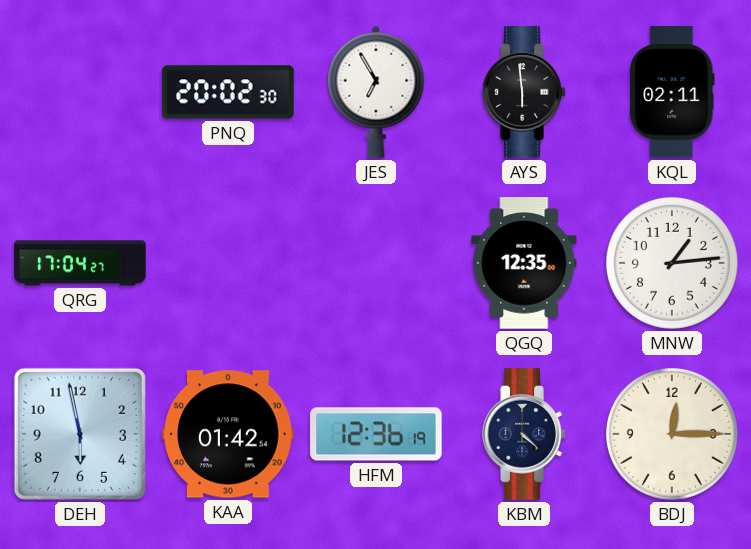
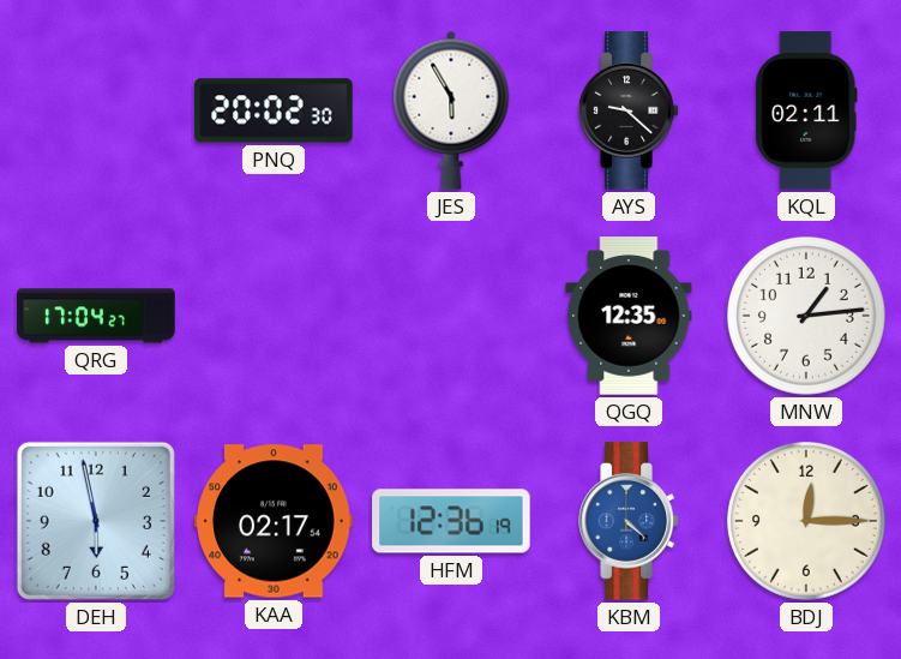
JES: 6:55 -> 5:55 (451, 110)
AYS: 5:59 -> 9:22 (629, 110)
KAA: 01:42 -> 02:17 (274, 521)
KBM dial: navy -> blue (629, 521)
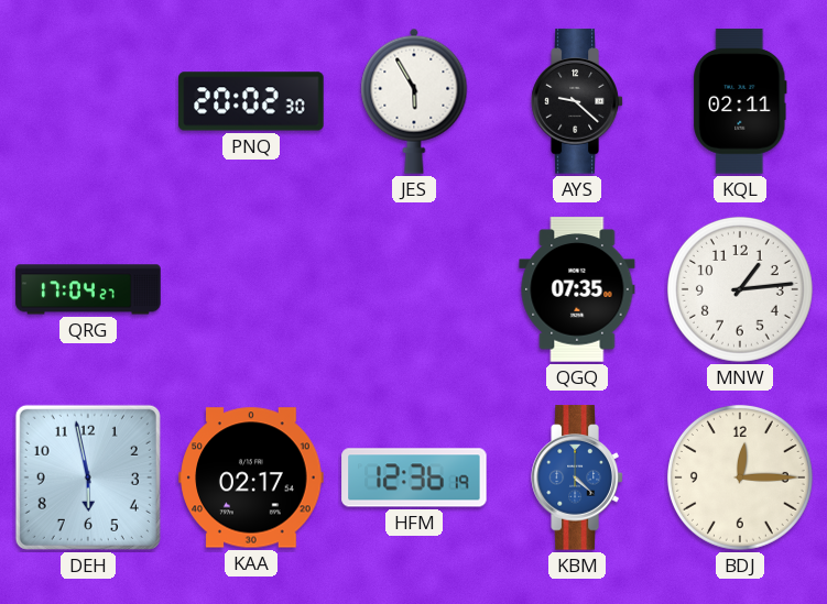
QGQ: 12:35 -> 07:35 (577, 289)
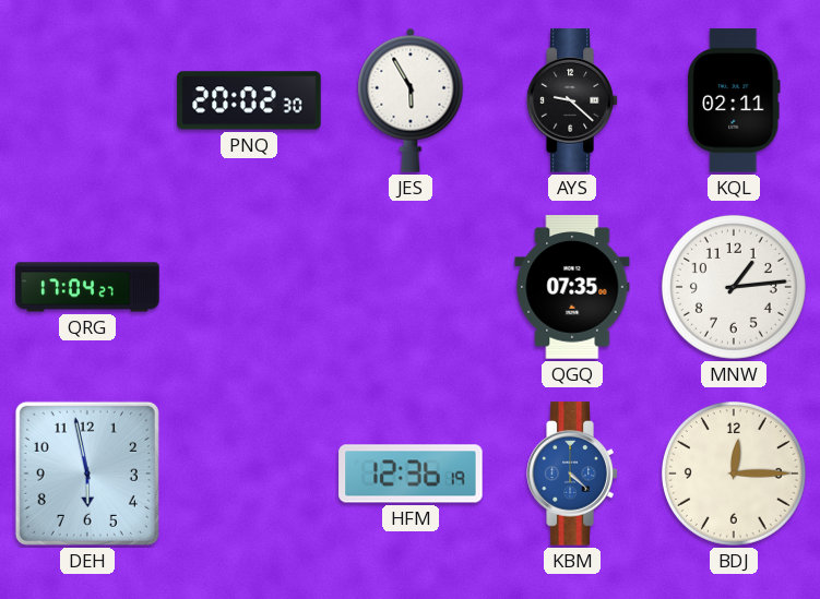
KAA: 02:17 -> none (251, 477)
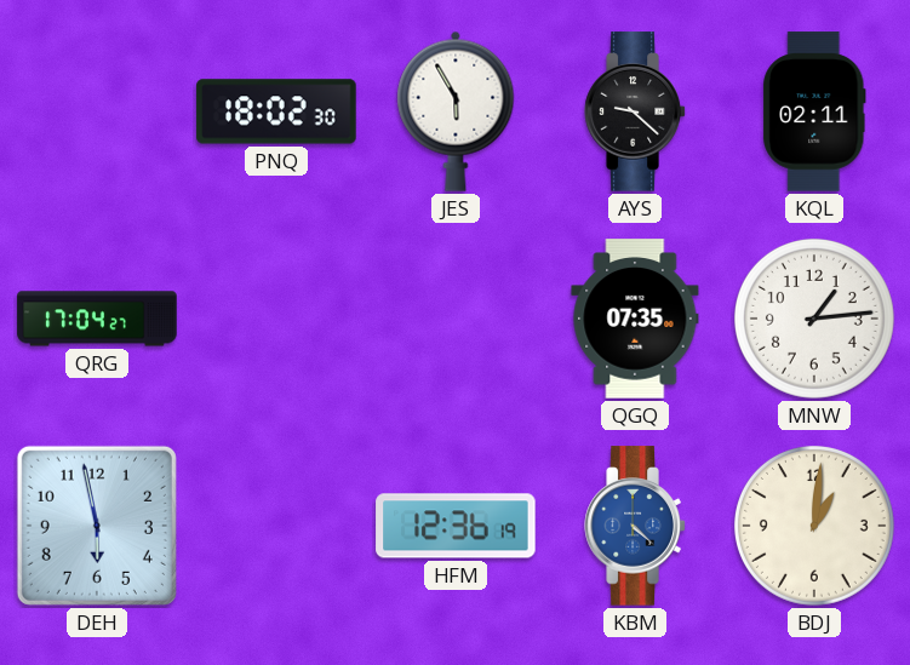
PNQ: 20:02 -> 18:02 (276, 111)
BDJ: 12:15 -> 1:01 (814, 526)
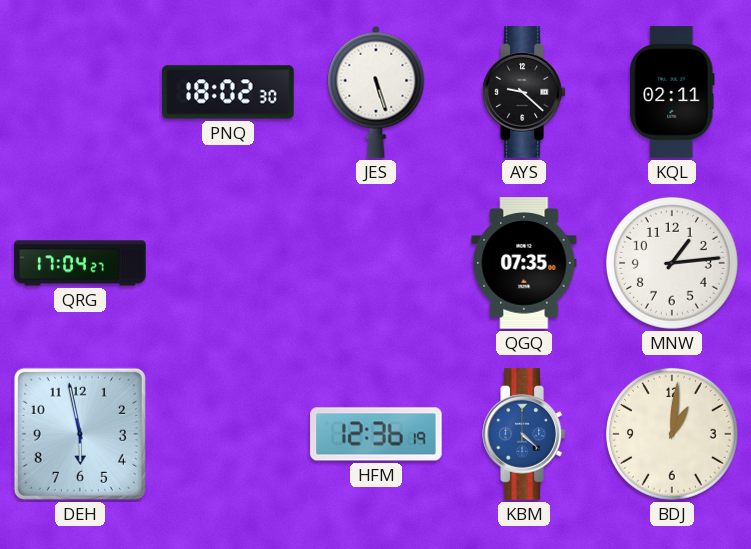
JES: 5:55 -> 5:27 (376, 92)
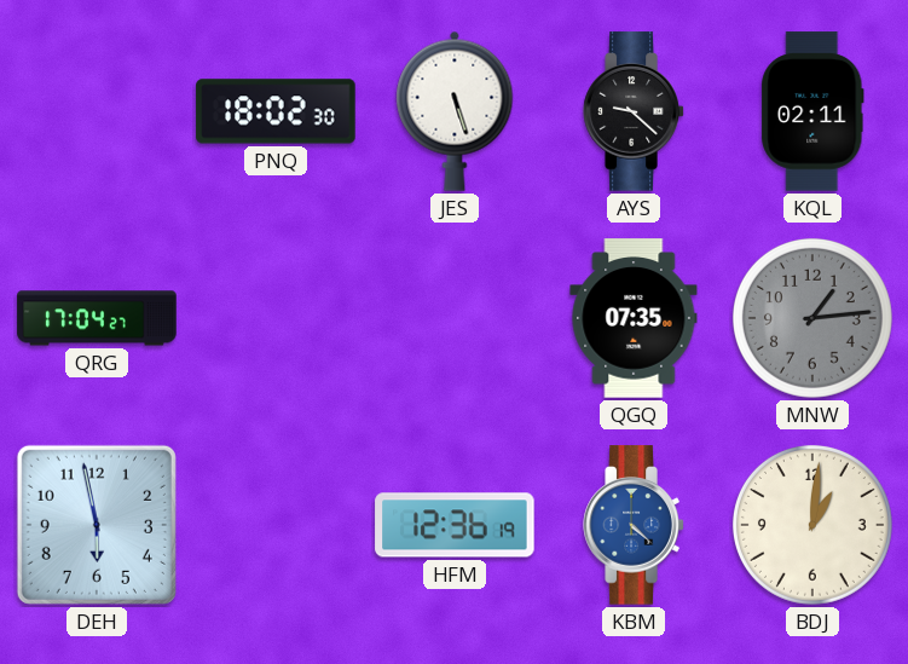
MNW dial: white -> grey (812, 318)
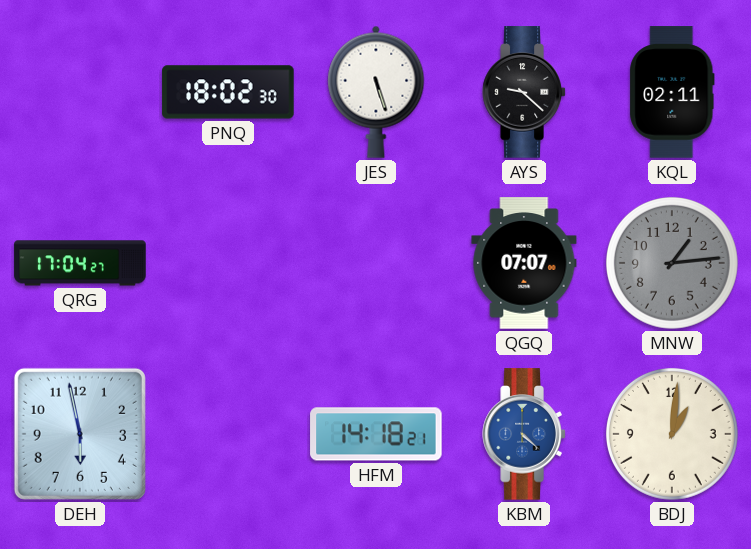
QGQ: 07:35 -> 07:07 (524, 263)
HFM: 12:36 -> 14:18 (376, 434)
